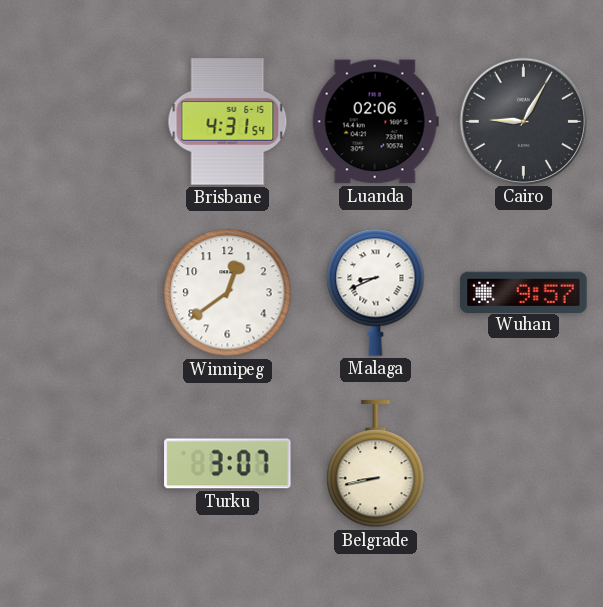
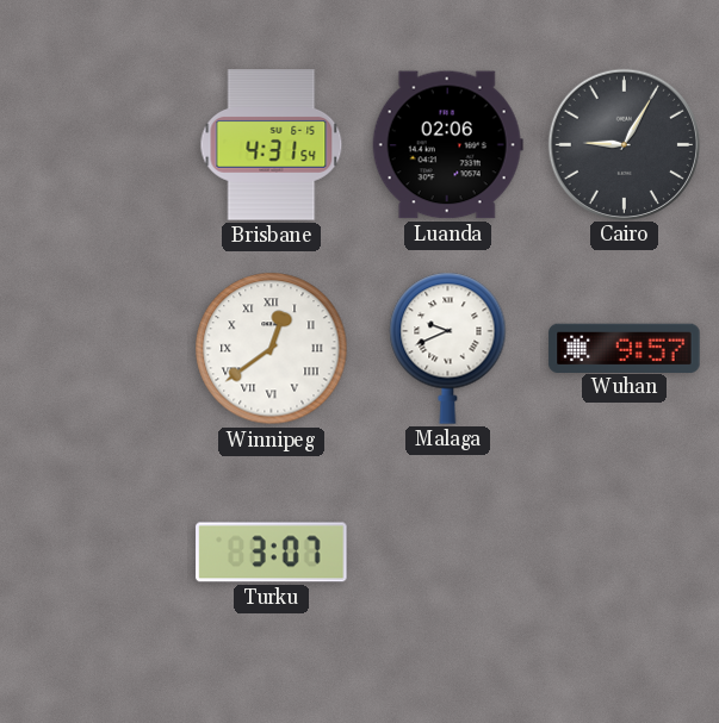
Winnipeg numerals: Arabic -> Roman (272, 349)
Malaga: 8:41 -> 9:41 (448, 348)
Belgrade: 8:43 -> none (376, 464)
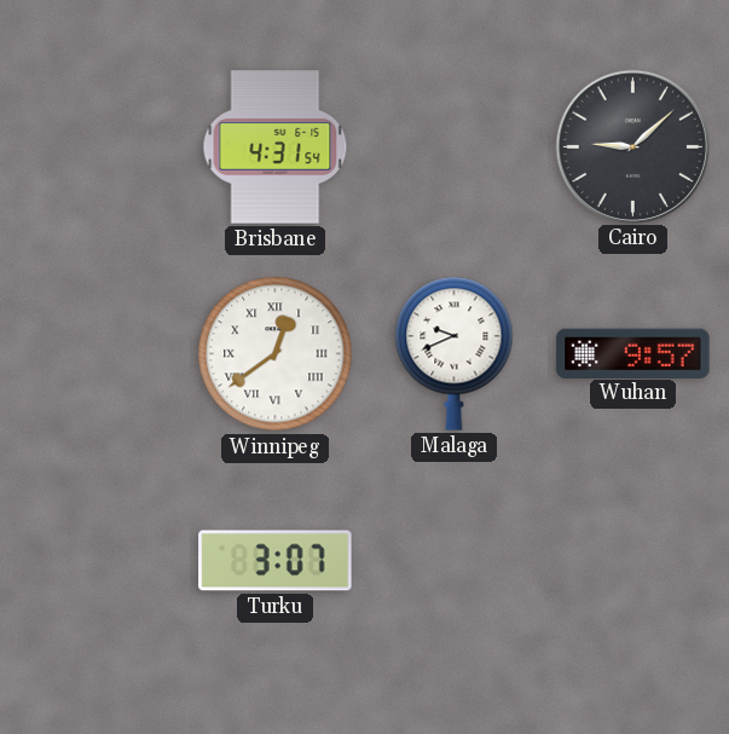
Luanda: 02:06 -> none (447, 145)
Cairo: 9:05 -> 9:08 (632, 146)
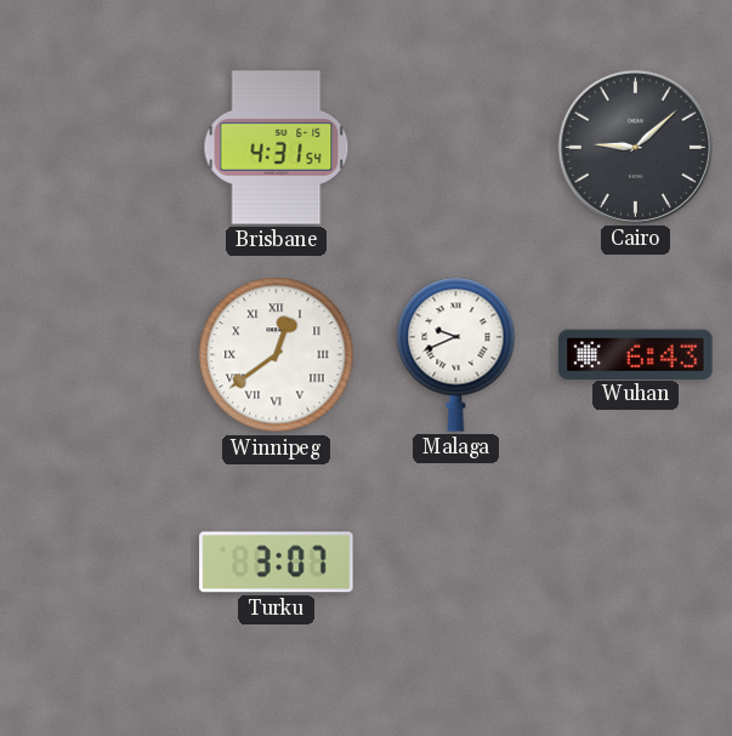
Wuhan: 9:57 -> 6:43 (636, 354)
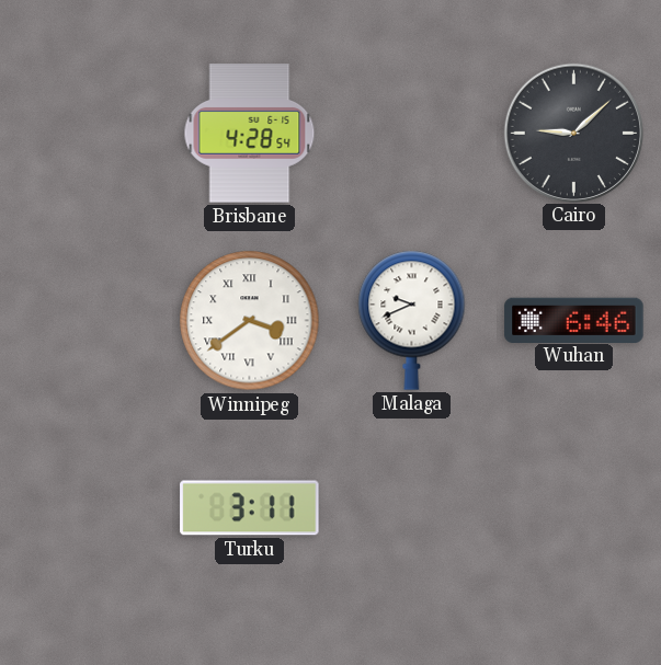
Brisbane: 4:31 -> 4:28 (250, 134)
Winnipeg: 12:39 -> 3:39 (250, 321)
Wuhan: 6:43 -> 6:46 (574, 320)
Turku: 3:07 -> 3:11 (250, 508)
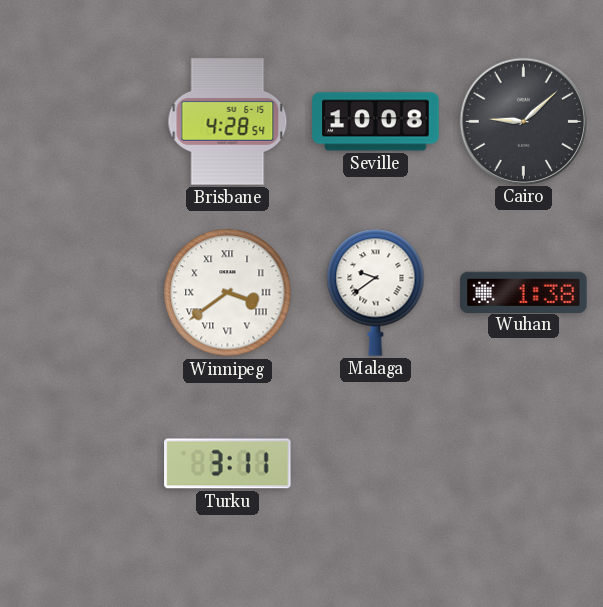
Seville: none -> 10:08 (376, 122)
Malaga: 9:41 -> 9:39 (376, 292)
Wuhan: 6:46 -> 1:38 (524, 292)
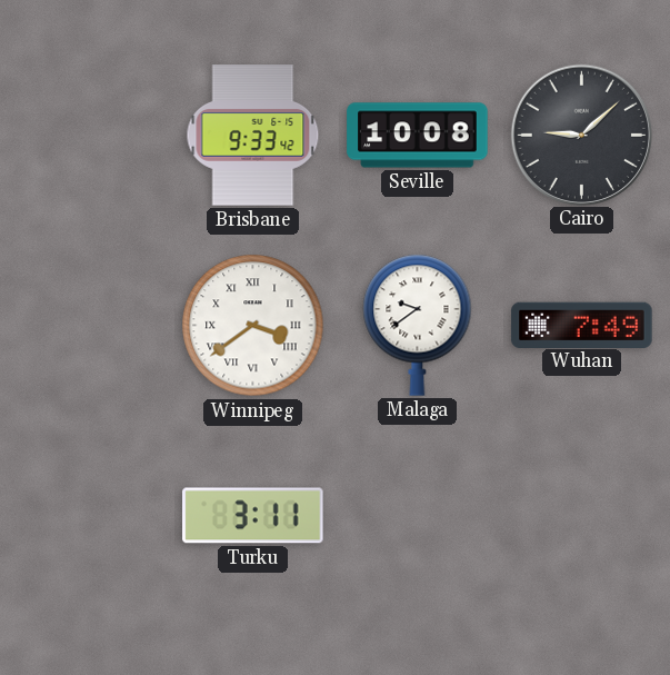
Brisbane: 4:28 -> 9:33 (253, 136)
Wuhan: 1:38 -> 7:49 (582, 325)
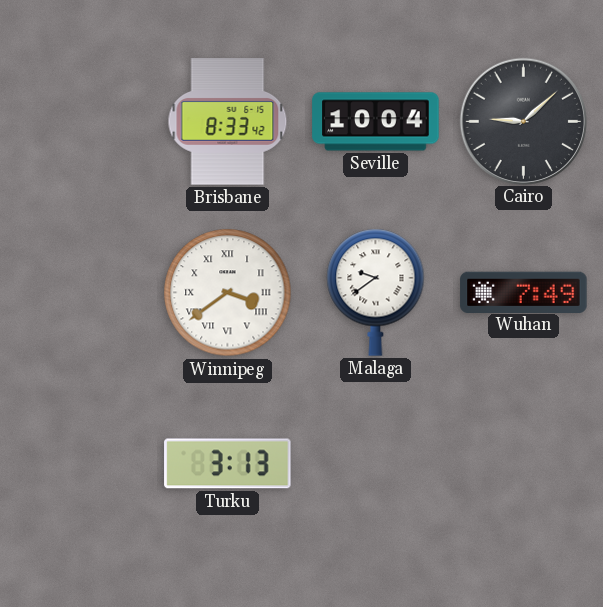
Brisbane: 9:33 -> 8:33 (228, 122)
Seville: 10:08 -> 10:04 (376, 122)
Turku: 3:11 -> 3:13 (228, 464)
